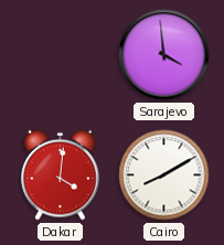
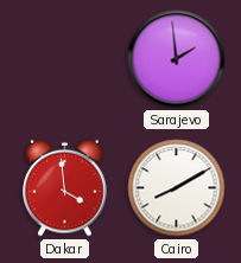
Sarajevo: 3:59 -> 1:59 (177, 59)
Dakar: 4:01 -> 3:59 (65, 187)
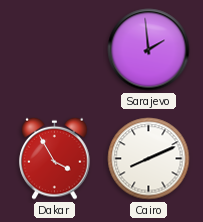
Dakar: 3:59 -> 3:55 (55, 158)
Cairo: 8:10 -> 8:11 (149, 159)
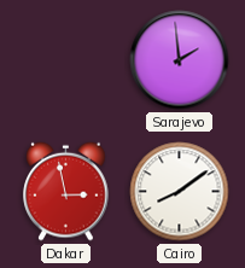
Dakar: 3:55 -> 2:58 (66, 191)
Cairo: 8:11 -> 8:09 (180, 192)
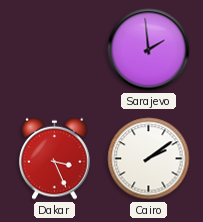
Dakar: 2:58 -> 3:26 (55, 158)
Cairo: 8:09 -> 2:09 (149, 159)
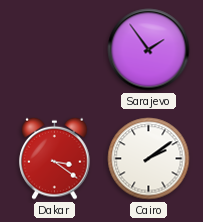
Sarajevo: 1:59 -> 1:54 (149, 50)
Dakar: 3:26 -> 3:21 (55, 158)
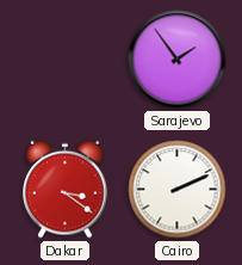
Cairo: 2:09 -> 2:11 (178, 190)
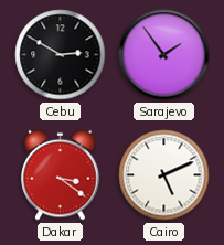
Cebu: none -> 2:50 (61, 55)
Cairo: 2:11 -> 5:11 (164, 175)
